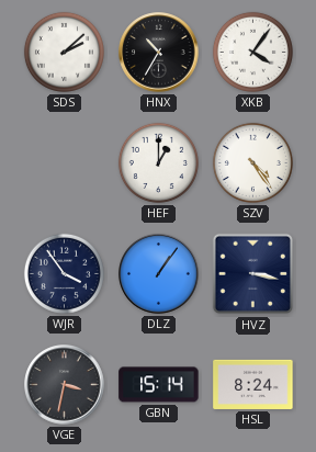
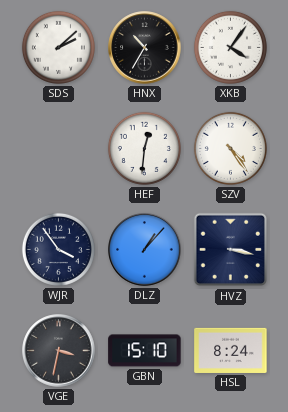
HEF: 1:00 -> 12:31 (144, 148)
DLZ: 1:06 -> 1:07 (145, 250)
GBN: 15:14 -> 15:10 (145, 351)
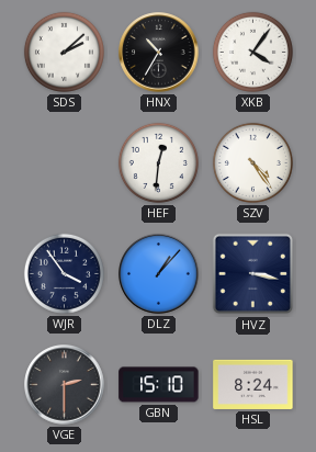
VGE: 3:32 -> 2:30 (65, 385)
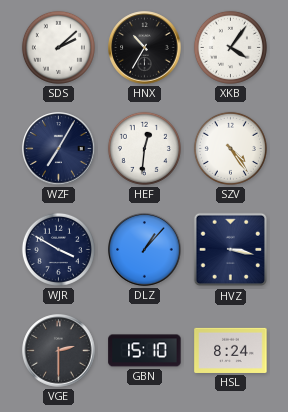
WZF: none -> 7:05 (59, 149)
WJR: 3:54 -> 3:50 (58, 249)
